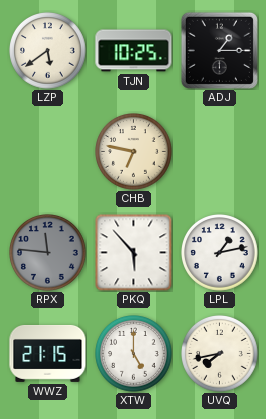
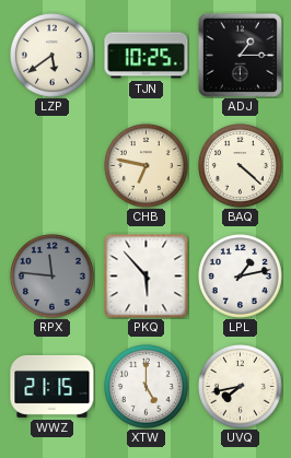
BAQ: none -> 4:22 (241, 166)
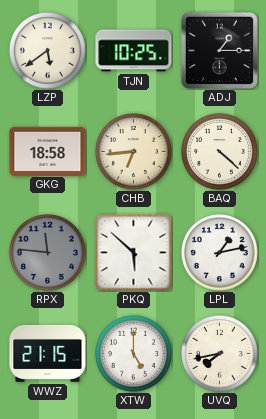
GKG: none -> 18:58 (48, 151)
CHB: 6:47 -> 6:44 (134, 152)
PKQ: 5:53 -> 5:52 (133, 252)
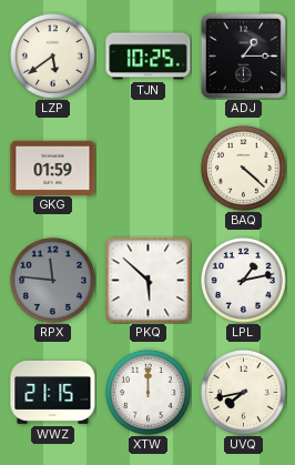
GKG: 18:58 -> 01:59 (53, 168)
CHB: 6:44 -> none (134, 152)
XTW: 5:00 -> 12:00 (149, 393)
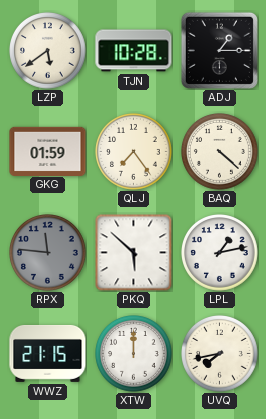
TJN: 10:25 -> 10:28 (134, 51)
QLJ: none -> 7:24 (134, 152)
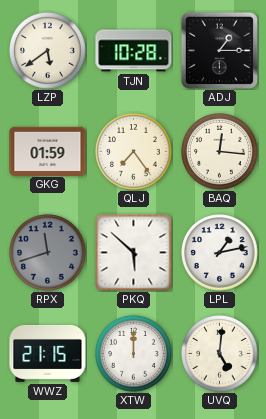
BAQ: 4:22 -> 12:16 (220, 152)
RPX: 11:46 -> 11:42 (48, 253)
UVQ: 7:43 -> 5:01 (220, 354)
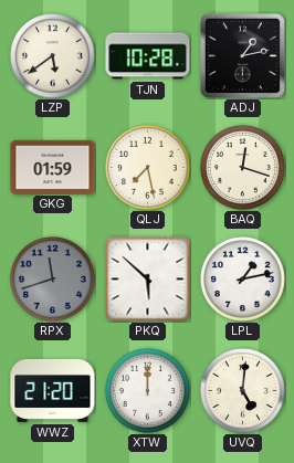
ADJ: 1:15 -> 1:13 (242, 55)
QLJ: 7:24 -> 7:28 (148, 168)
BAQ: 12:16 -> 12:18 (243, 168)
WWZ: 21:15 -> 21:20 (53, 390)
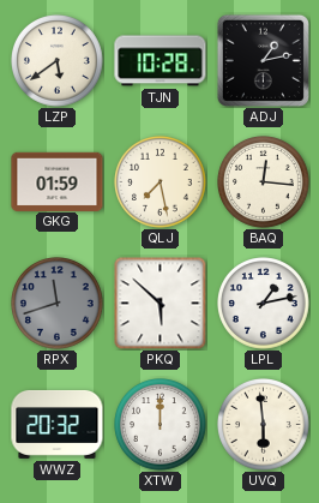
BAQ: 12:18 -> 12:16 (264, 182)
WWZ: 21:20 -> 20:32 (58, 424)
UVQ: 5:01 -> 5:59 (264, 425)
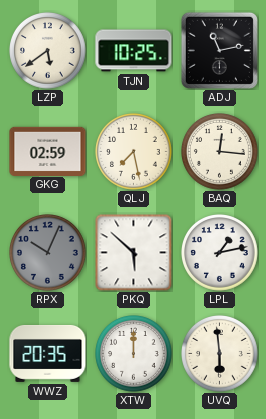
TJN: 10:28 -> 10:25 (134, 51)
ADJ: 1:13 -> 11:13 (219, 50)
GKG: 01:59 -> 02:59 (48, 151)
RPX: 11:42 -> 10:04 (48, 253)
WWZ: 20:32 -> 20:35 (48, 353)
